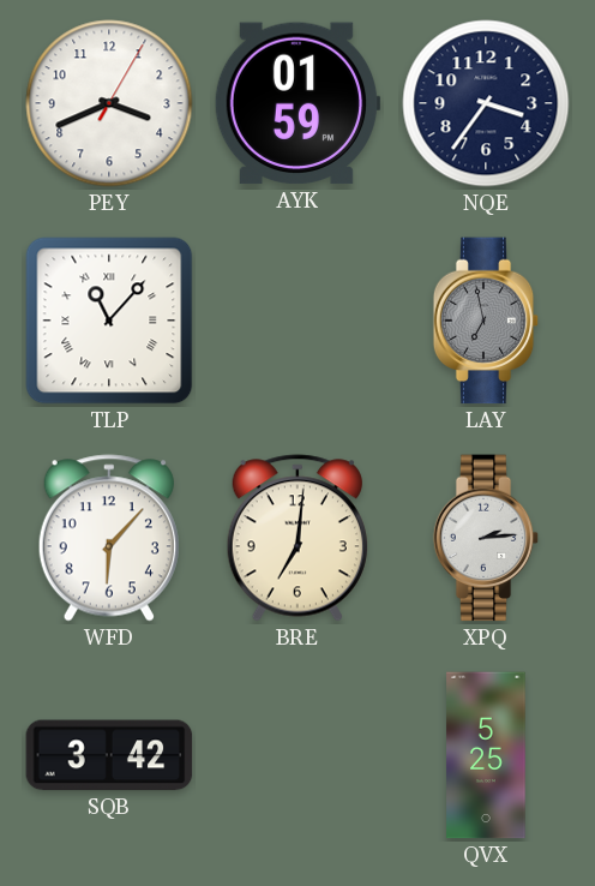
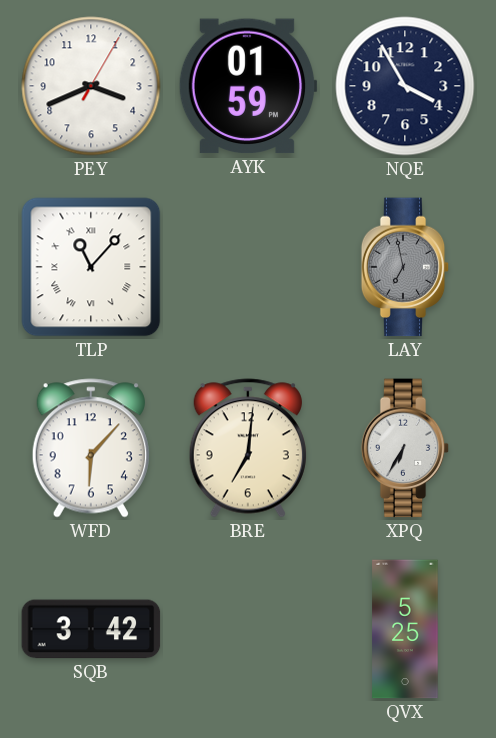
NQE: 3:36 -> 3:55 (405, 86)
XPQ: 2:14 -> 6:35 (405, 448)
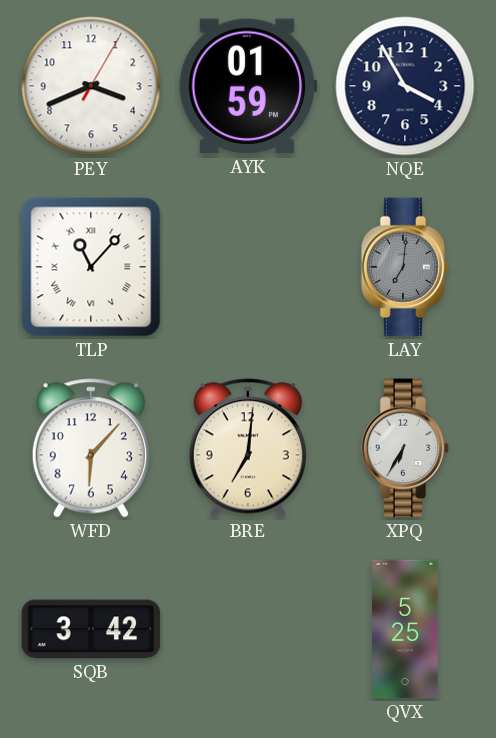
LAY: 6:58 -> 7:01 (405, 267)
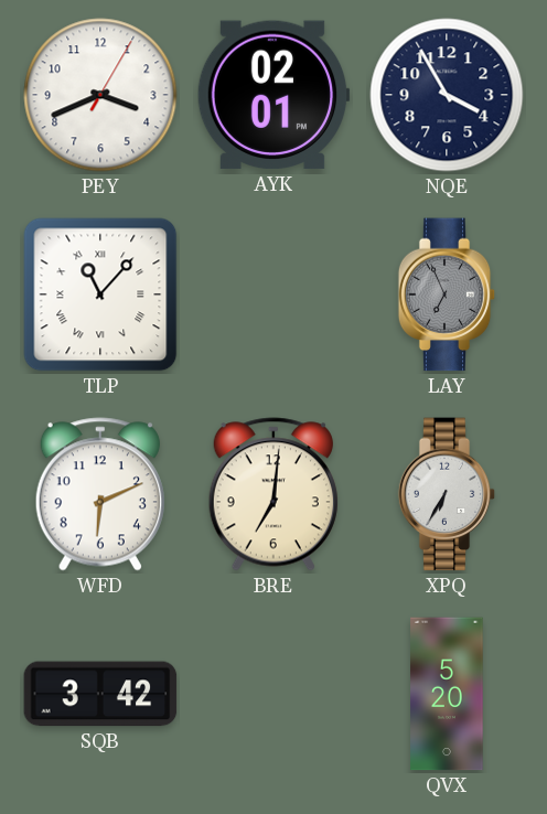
AYK: 01:59 -> 02:01 (273, 95)
LAY: 7:01 -> 6:56 (447, 294)
WFD: 6:07 -> 6:11 (100, 494)
QVX: 5:25 -> 5:20 (447, 694)
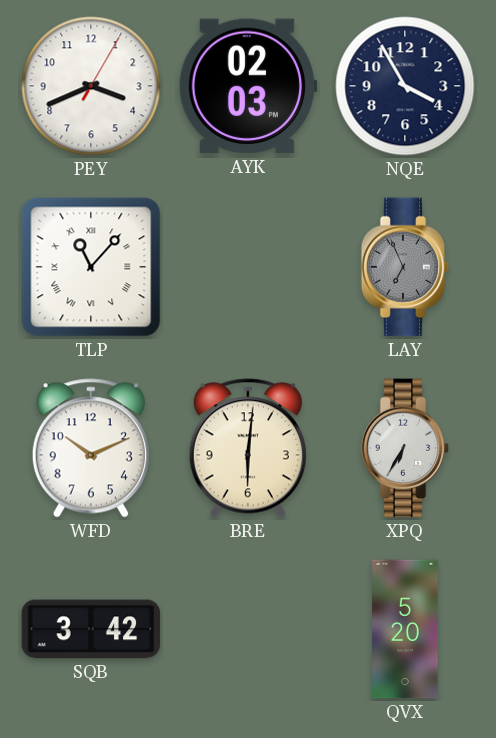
AYK: 02:01 -> 02:03 (248, 86)
WFD: 6:11 -> 10:11 (91, 448)
BRE: 7:01 -> 6:01 (248, 448)
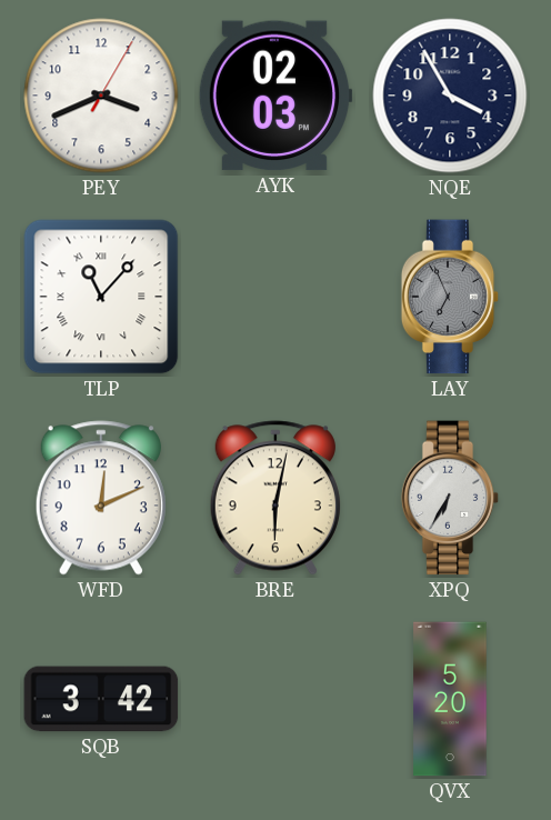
WFD: 10:11 -> 12:11 (101, 498)
BRE: 6:01 -> 6:02 (275, 498)
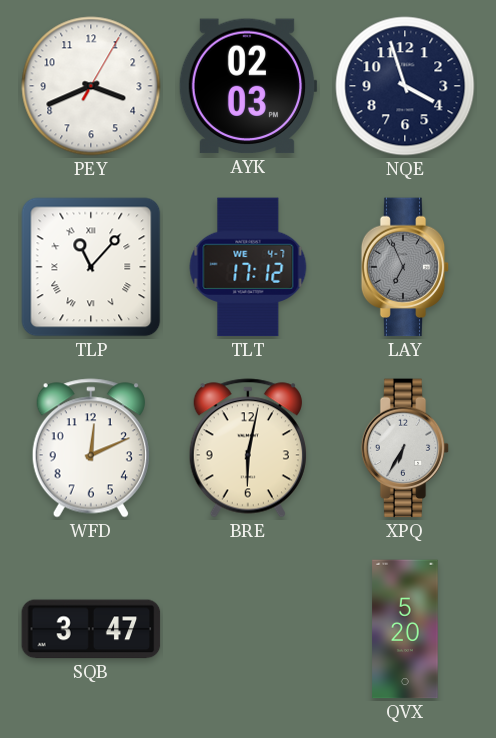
NQE: 3:55 -> 3:57 (405, 86)
TLT: none -> 17:12 (248, 267)
SQB: 3:42 -> 3:47 (91, 629)
